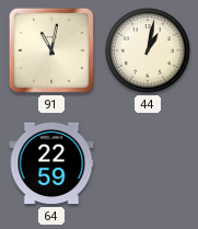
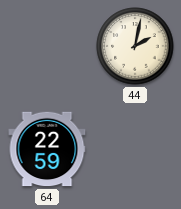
91: 11:02 -> none (51, 50)
44: 1:02 -> 2:02 (135, 46)
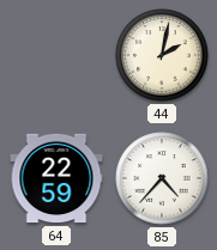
85: none -> 4:37 (162, 178)
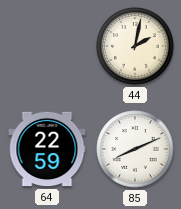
85: 4:37 -> 8:11 (135, 149)
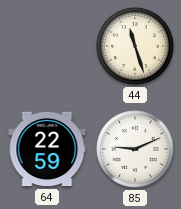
44: 2:02 -> 11:27 (135, 46)
85: 8:11 -> 9:11 (135, 149)
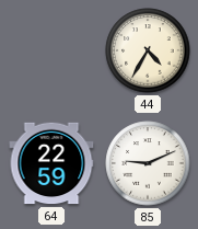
44: 11:27 -> 4:35 (148, 50)
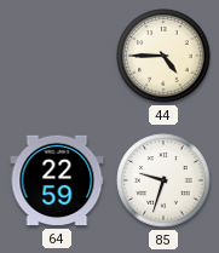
44: 4:35 -> 4:45 (163, 56)
85: 9:11 -> 9:33 (163, 180)
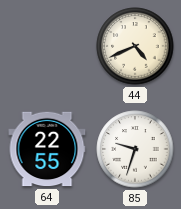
44: 4:45 -> 4:41 (135, 46)
64: 22:59 -> 22:55 (47, 149)
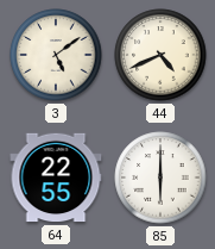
3: none -> 5:09 (56, 55)
85: 9:33 -> 6:00 (160, 178)
